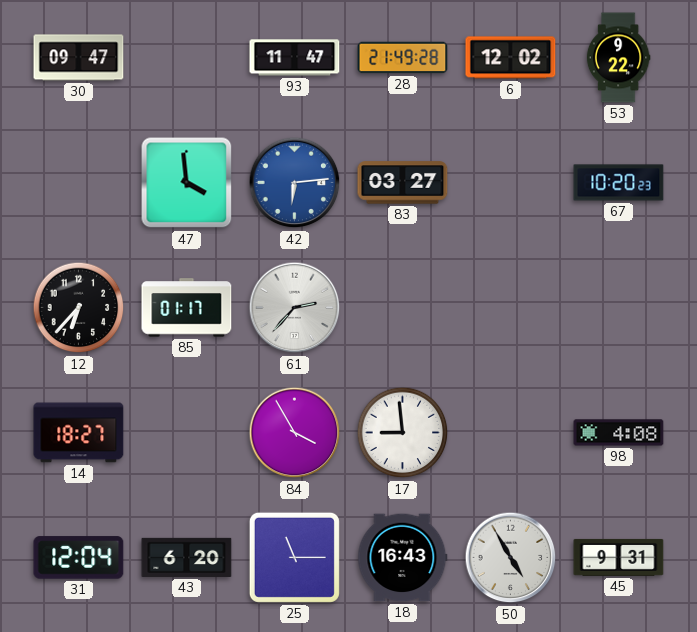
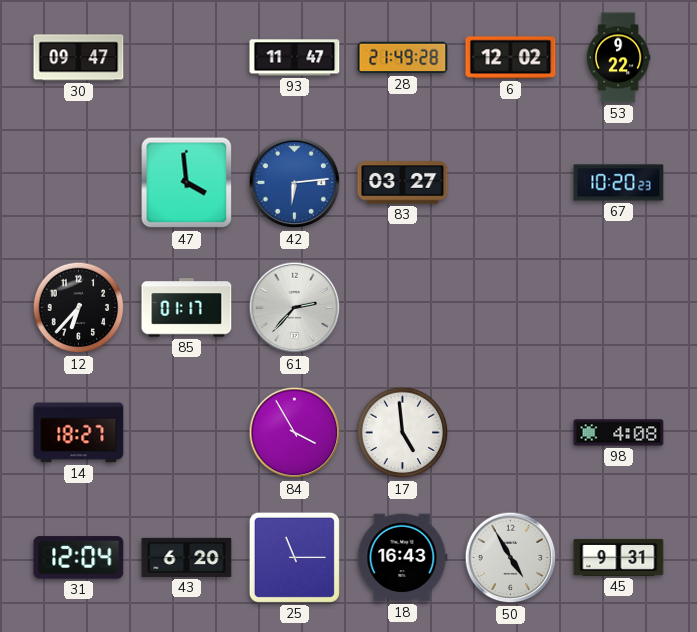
17: 8:59 -> 4:59 (403, 433)
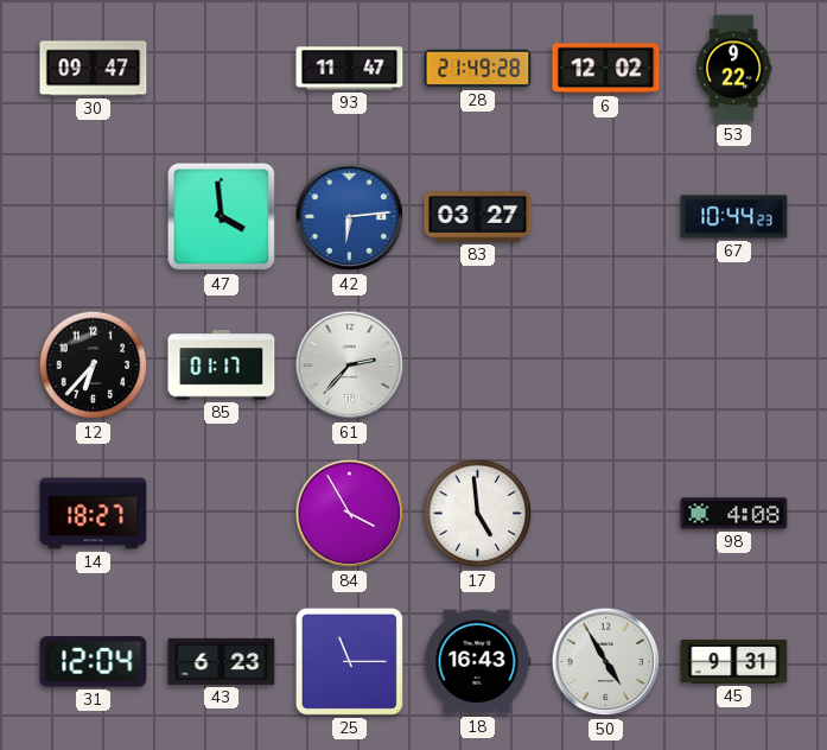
67: 10:20 -> 10:44 (734, 217)
43: 6:20 -> 6:23 (222, 661)
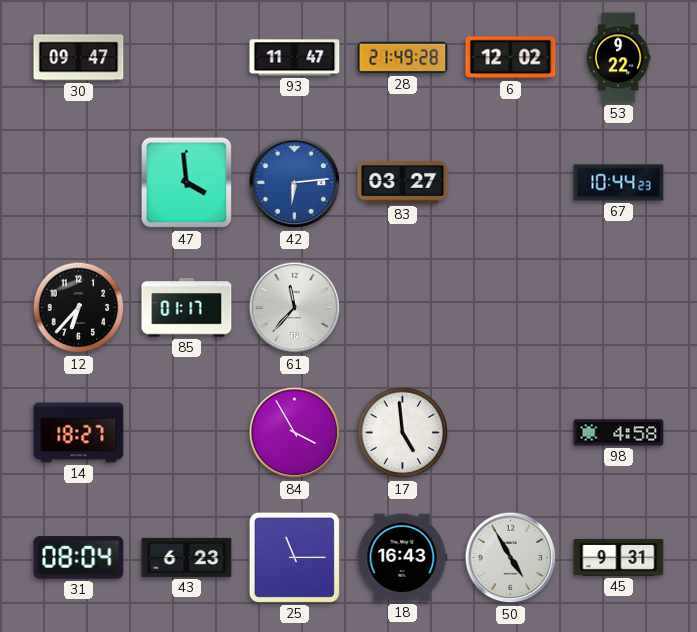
61: 2:37 -> 11:37 (295, 308)
98: 4:08 -> 4:58 (619, 433)
31: 12:04 -> 08:04 (79, 558)
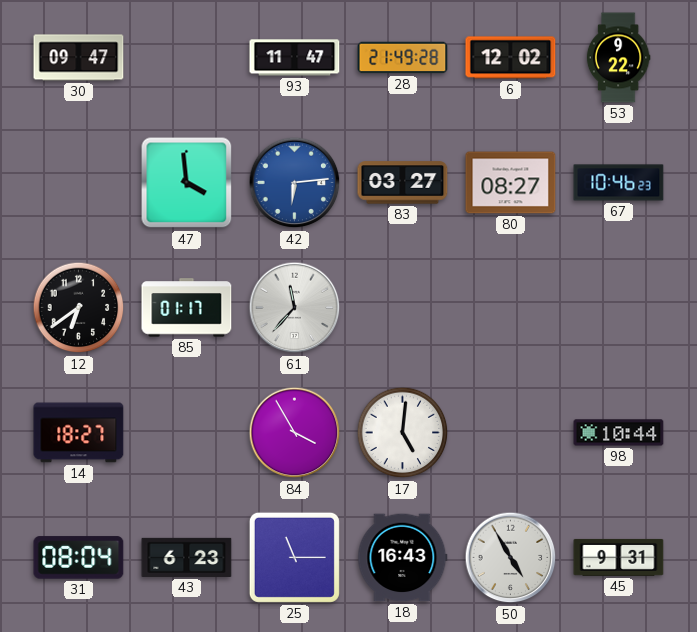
80: none -> 08:27 (511, 183)
67: 10:44 -> 10:46 (619, 183)
12: 6:37 -> 6:39 (79, 308)
17: 4:59 -> 5:01 (403, 433)
98: 4:58 -> 10:44 (619, 433)
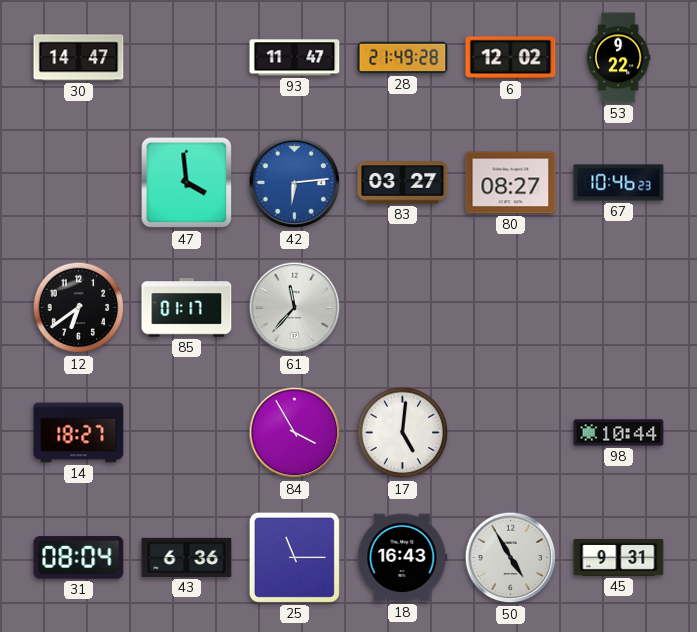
30: 09:47 -> 14:47 (79, 58)
43: 6:23 -> 6:36 (187, 557)
